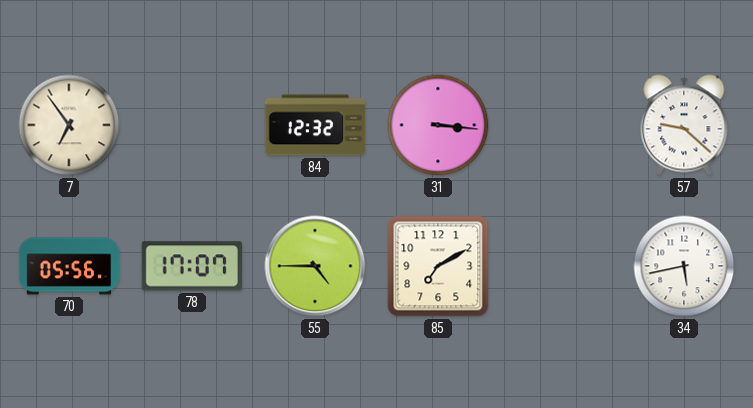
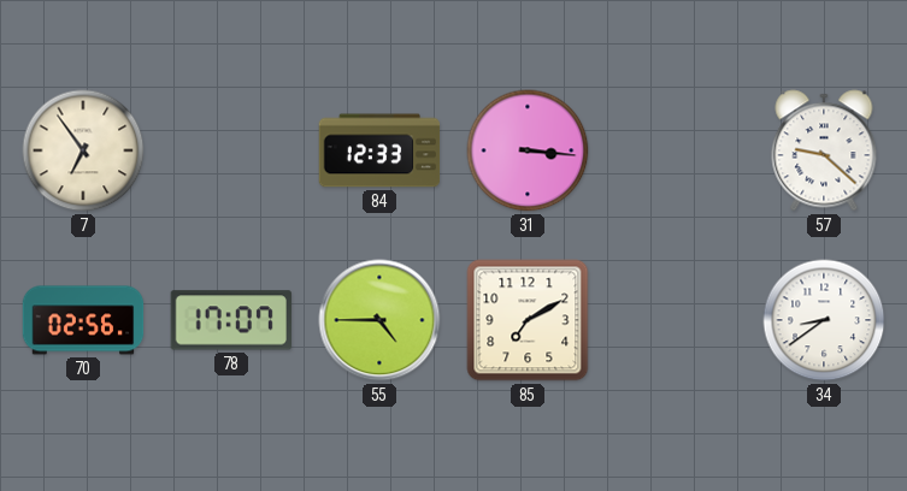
84: 12:32 -> 12:33 (379, 150)
70: 05:56 -> 02:56 (83, 320)
34: 5:43 -> 8:39 (824, 320)
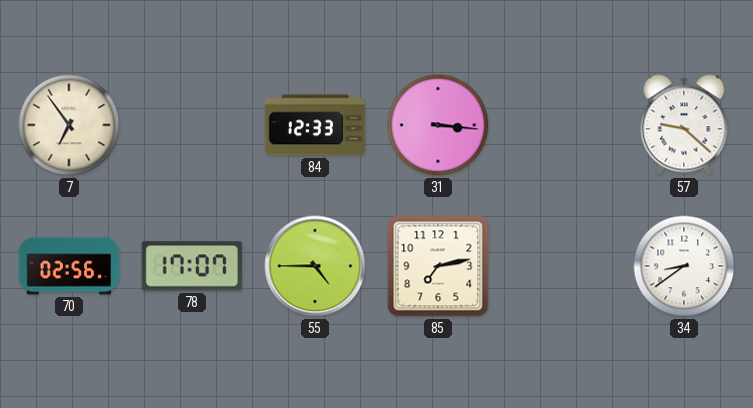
85: 7:10 -> 7:13 (438, 266)
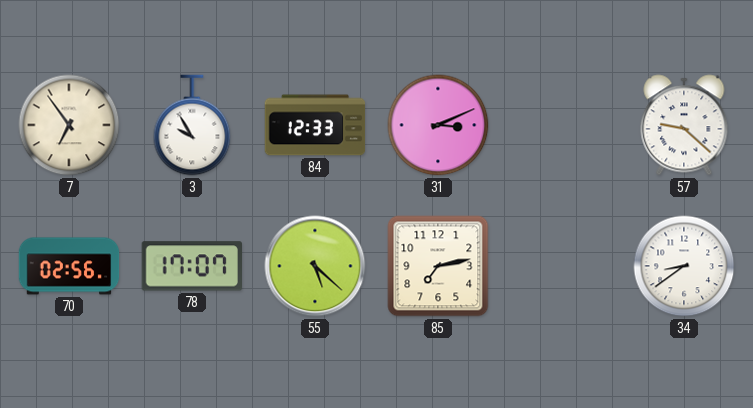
3: none -> 9:55 (192, 125)
31: 3:16 -> 3:11 (438, 125)
55: 4:45 -> 5:22 (315, 266)
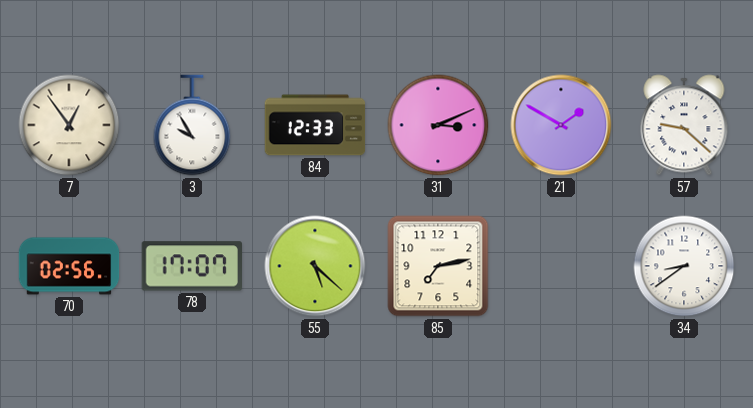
7: 6:54 -> 12:54 (69, 125)
21: none -> 1:50 (561, 125)
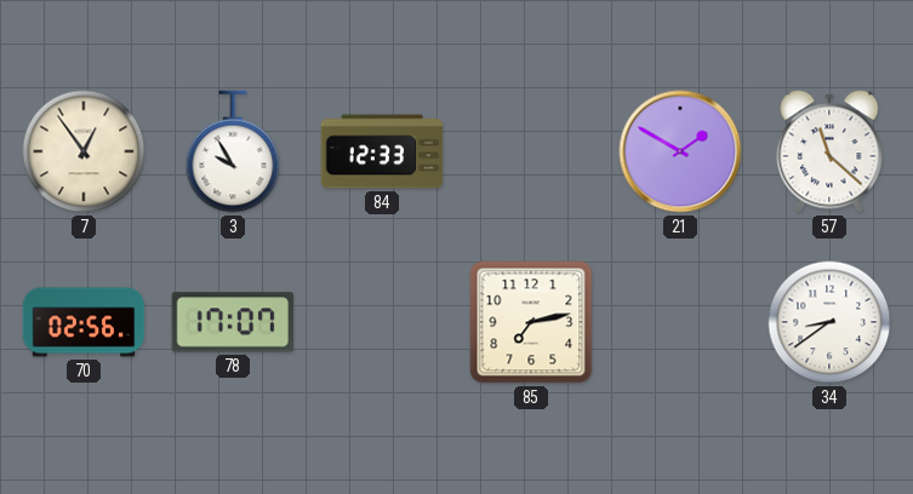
31: 3:11 -> none (438, 125)
57: 9:22 -> 11:22 (829, 151)
55: 5:22 -> none (315, 266)
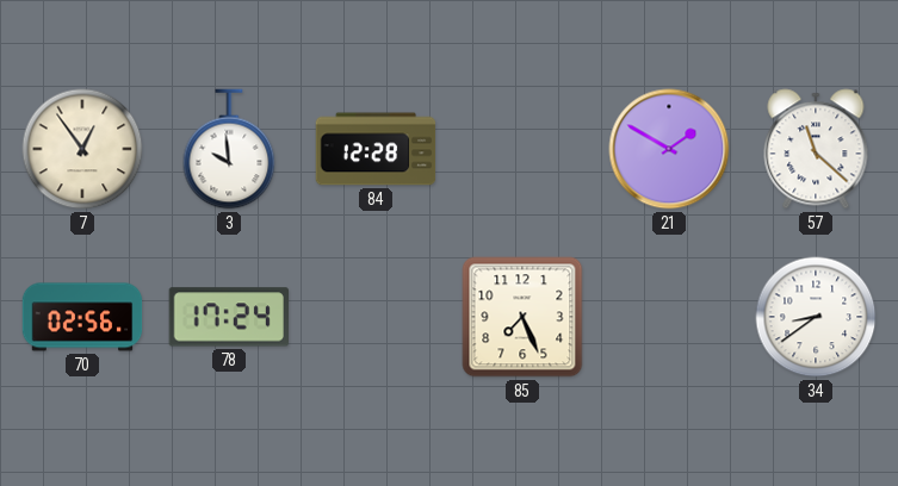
3: 9:55 -> 9:59 (229, 149)
84: 12:33 -> 12:28 (376, 149)
78: 17:07 -> 17:24 (228, 317)
85: 7:13 -> 7:26 (522, 317)
